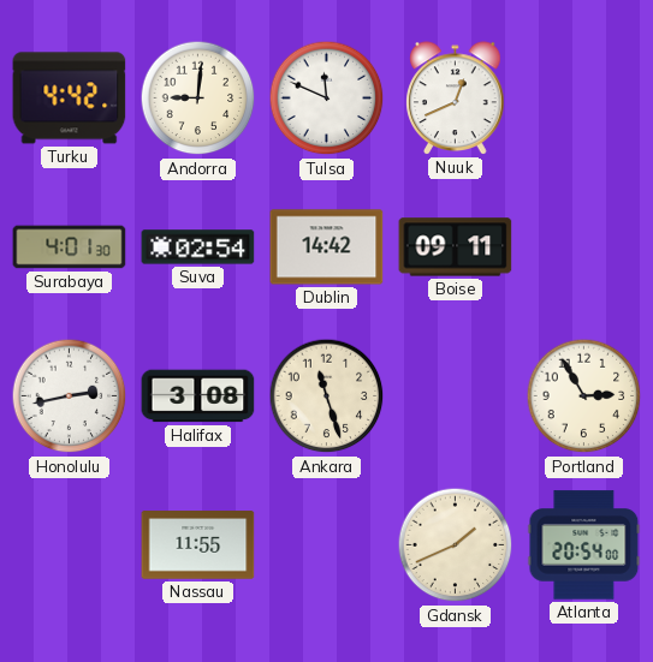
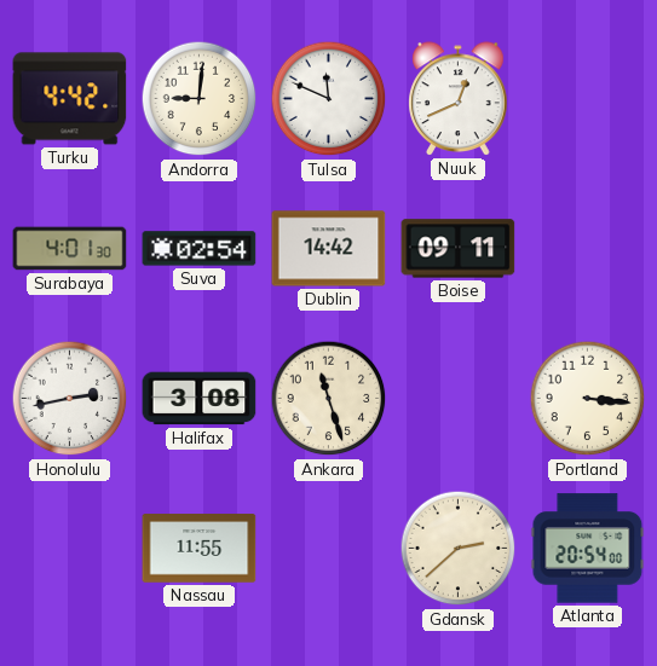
Portland: 2:55 -> 3:16 (588, 399)
Gdansk: 1:41 -> 2:38 (459, 549)
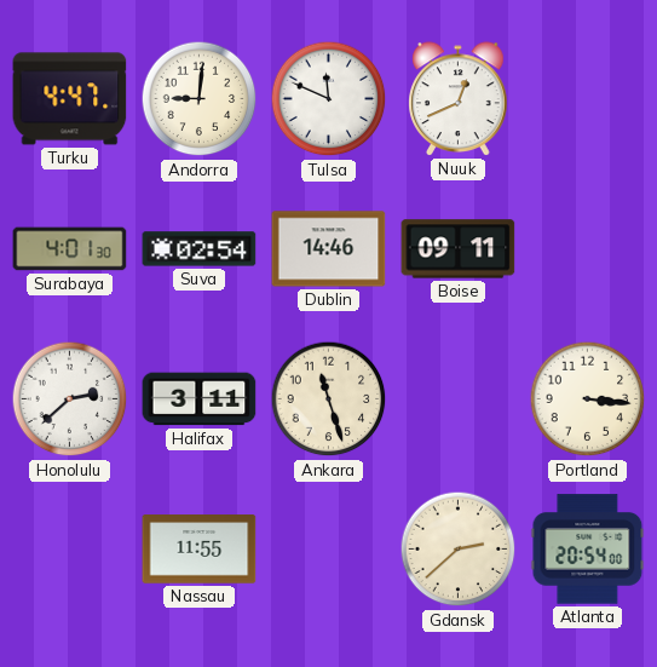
Turku: 4:42 -> 4:47 (70, 99)
Dublin: 14:42 -> 14:46 (329, 249)
Honolulu: 2:43 -> 2:38 (70, 399)
Halifax: 3:08 -> 3:11 (200, 399)
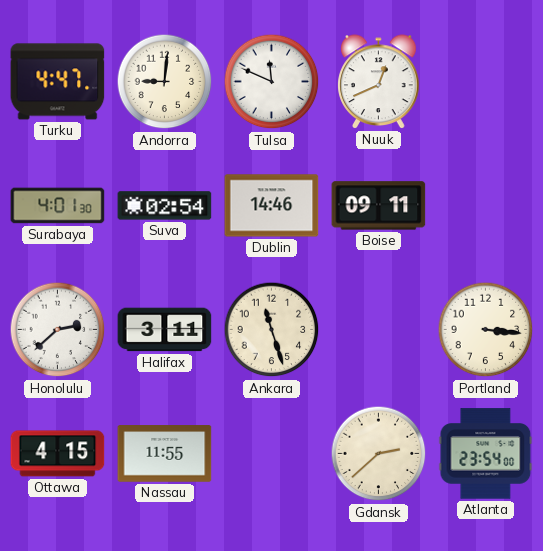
Ottawa: none -> 4:15 (58, 454)
Atlanta: 20:54 -> 23:54 (486, 454)
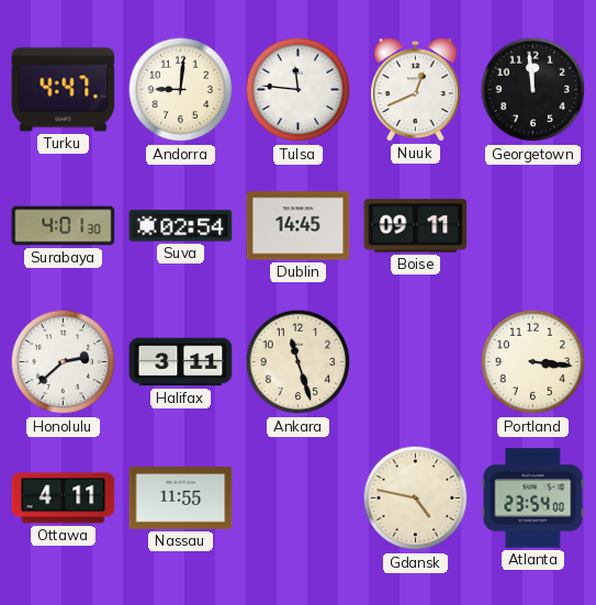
Tulsa: 11:49 -> 11:46 (299, 90)
Georgetown: none -> 11:59 (533, 90)
Dublin: 14:46 -> 14:45 (299, 226)
Ottawa: 4:15 -> 4:11 (64, 498)
Gdansk: 2:38 -> 4:47 (416, 498)
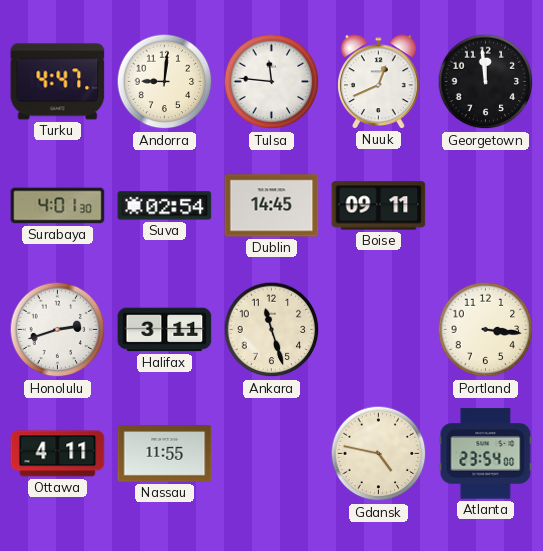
Honolulu: 2:38 -> 2:42 (58, 330)
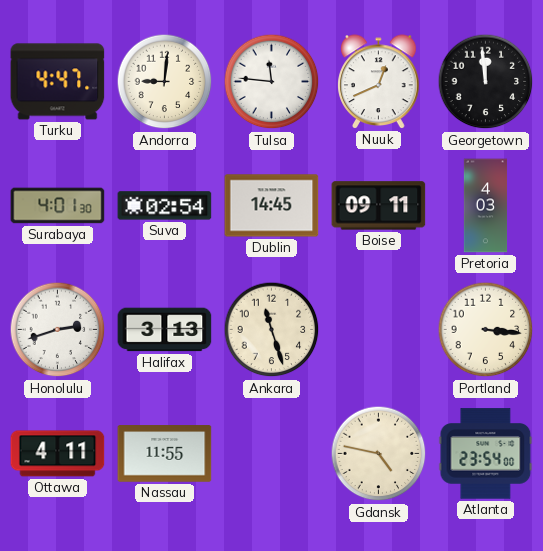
Pretoria: none -> 4:03 (486, 206)
Halifax: 3:11 -> 3:13 (165, 330)
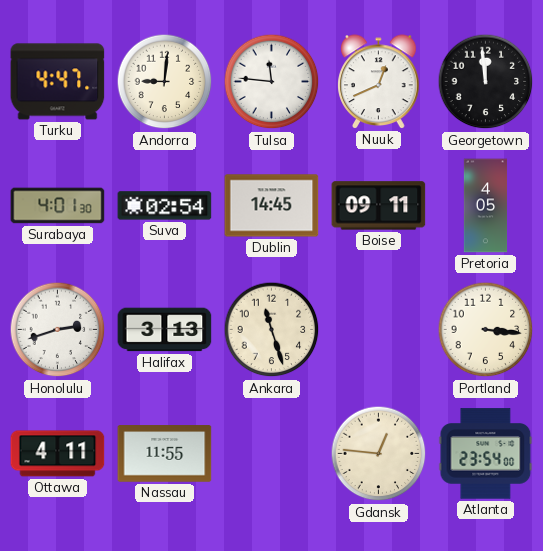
Pretoria: 4:03 -> 4:05 (486, 206)
Gdansk: 4:47 -> 12:46 (379, 454)
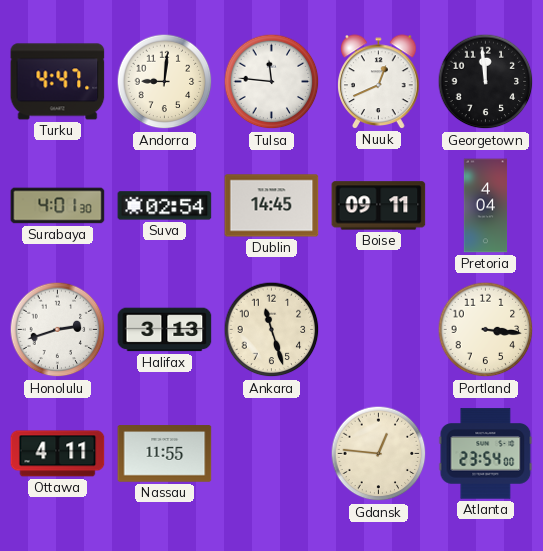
Pretoria: 4:05 -> 4:04 (486, 206)
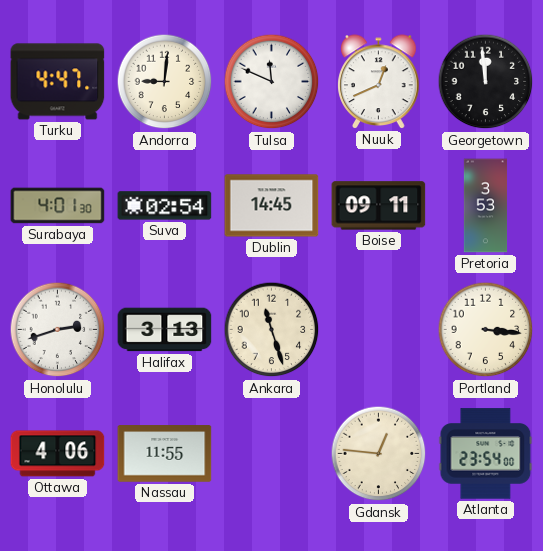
Tulsa: 11:46 -> 11:49 (272, 82)
Pretoria: 4:04 -> 3:53 (486, 206)
Ottawa: 4:11 -> 4:06 (58, 454)
